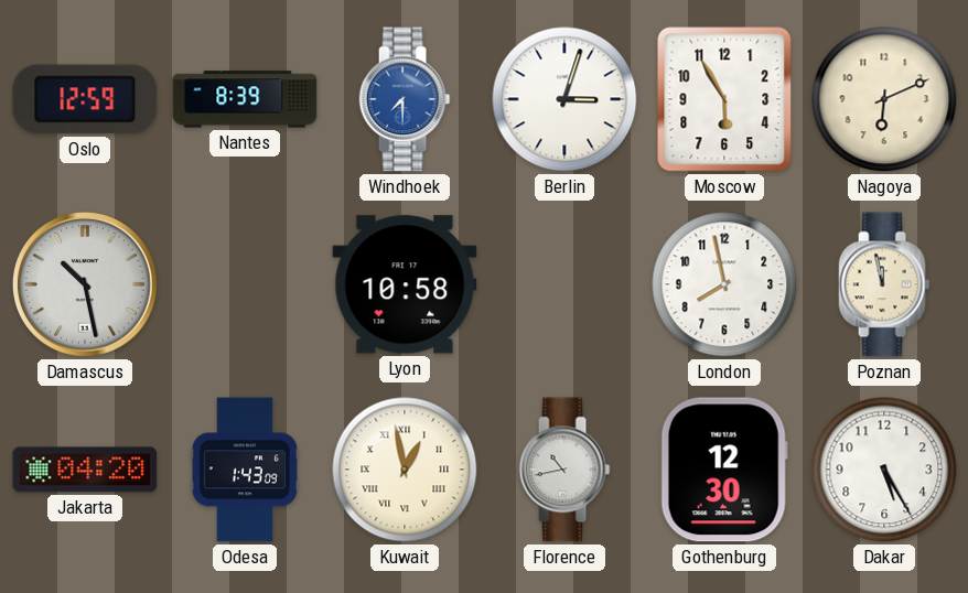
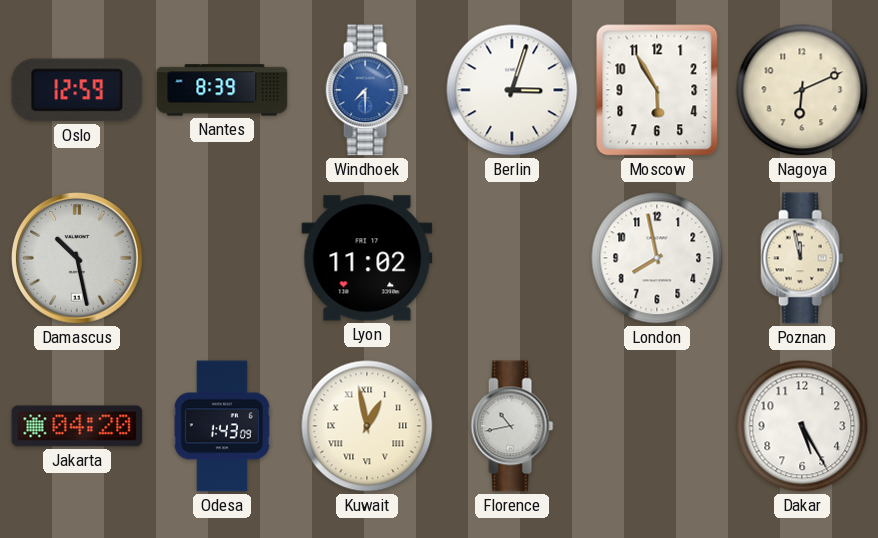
Lyon: 10:58 -> 11:02 (367, 258)
Gothenburg: 12:30 -> none (724, 470)
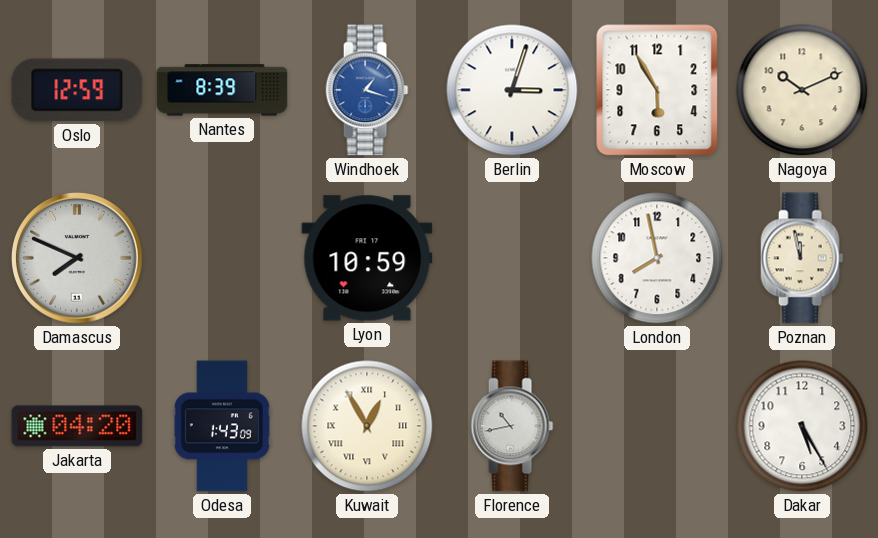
Windhoek: 7:30 -> 1:18 (367, 90)
Nagoya: 6:11 -> 10:11 (802, 90)
Damascus: 10:28 -> 7:49 (78, 259)
Lyon: 11:02 -> 10:59 (367, 258)
Kuwait: 12:58 -> 12:55 (367, 426)
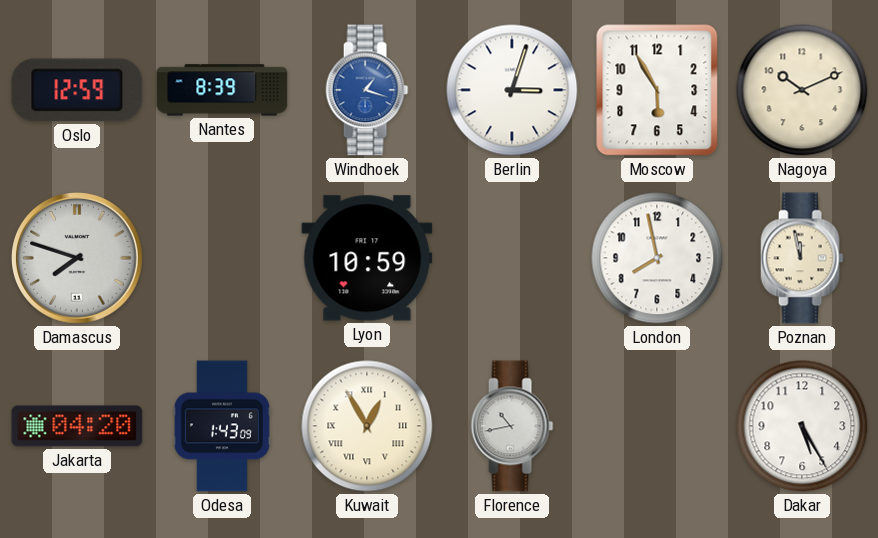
Damascus: 7:49 -> 7:48 (78, 259)
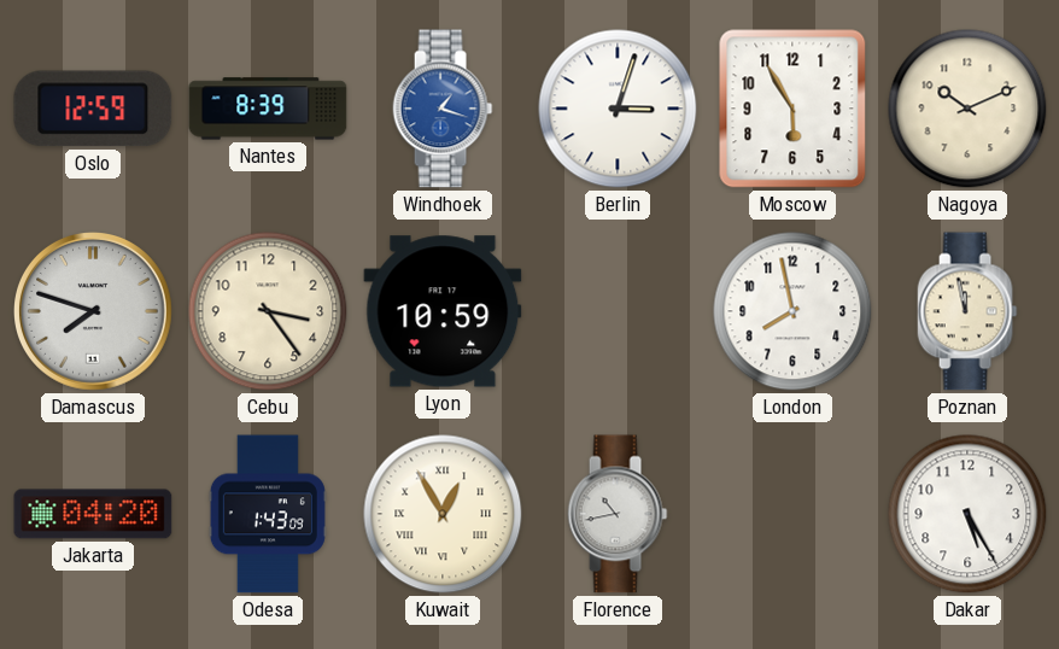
Cebu: none -> 3:24 (268, 311)
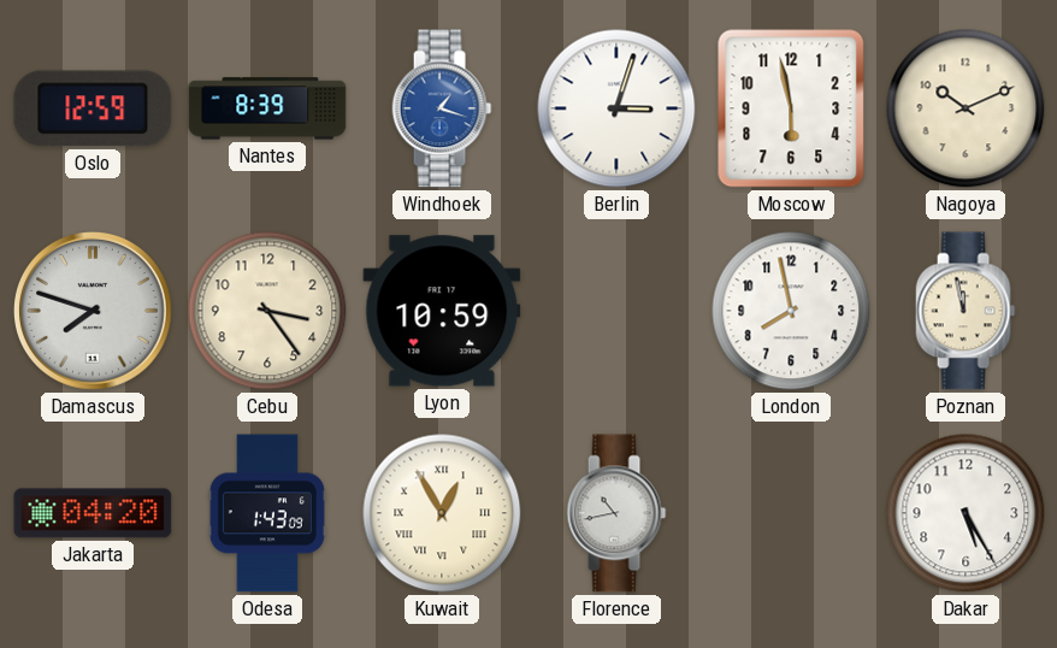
Moscow: 5:55 -> 5:58 (791, 108)
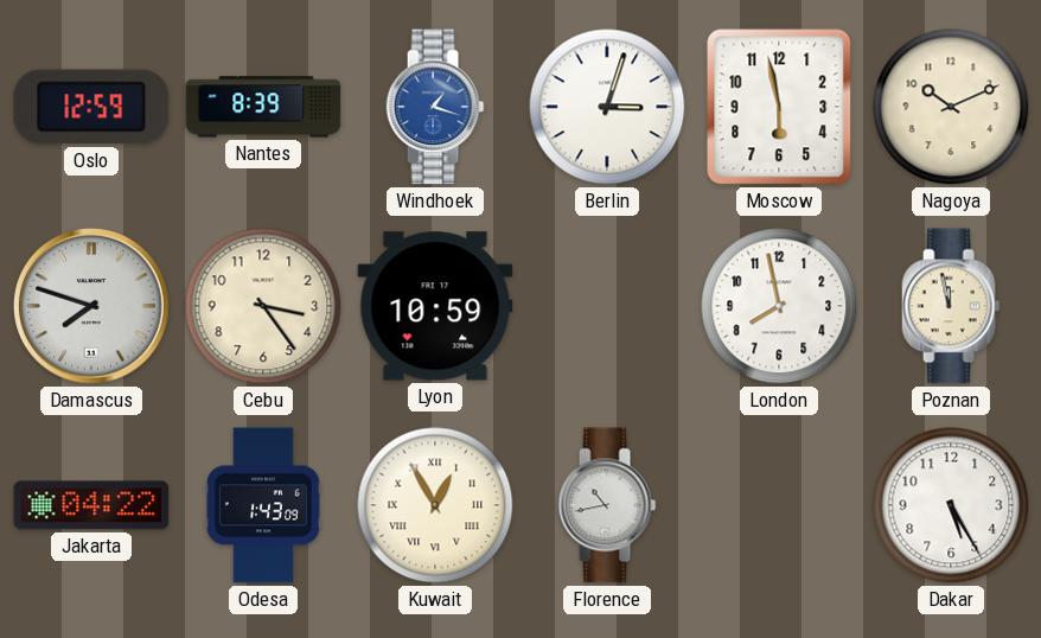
Jakarta: 04:20 -> 04:22 (91, 505)
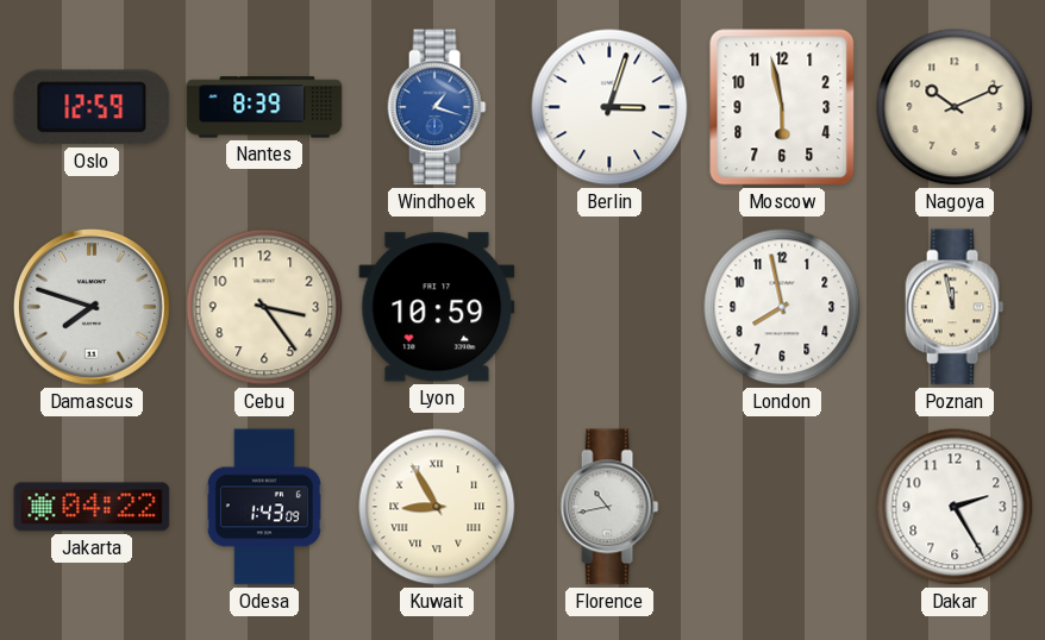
Kuwait: 12:55 -> 8:55 (437, 507)
Dakar: 5:25 -> 2:25 (955, 507)
